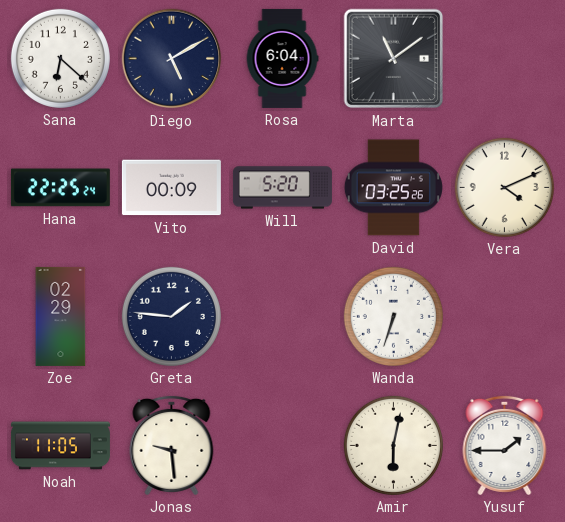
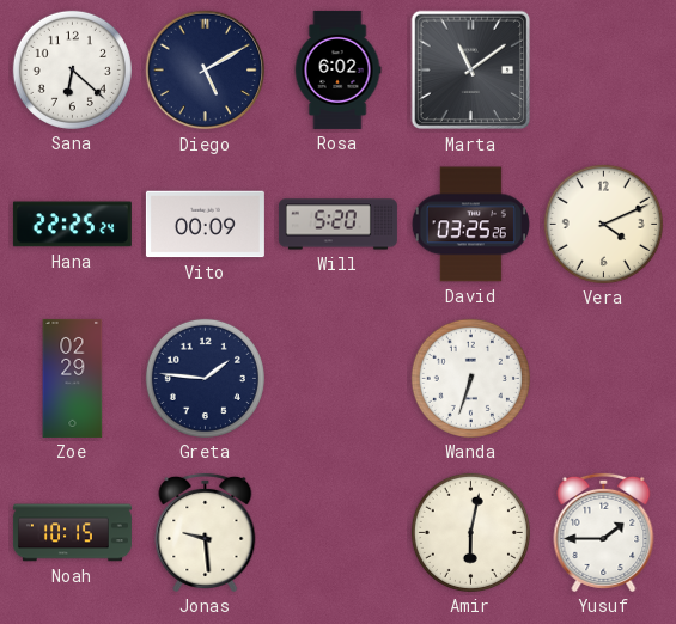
Rosa: 6:04 -> 6:02 (337, 69)
Noah: 11:05 -> 10:15 (72, 533)
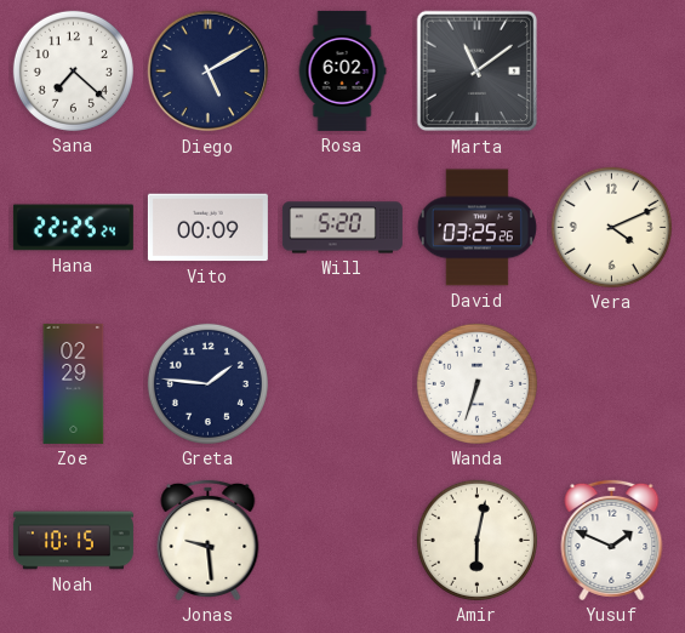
Sana: 6:22 -> 7:22 (73, 70)
Yusuf: 1:45 -> 1:49 (612, 540)
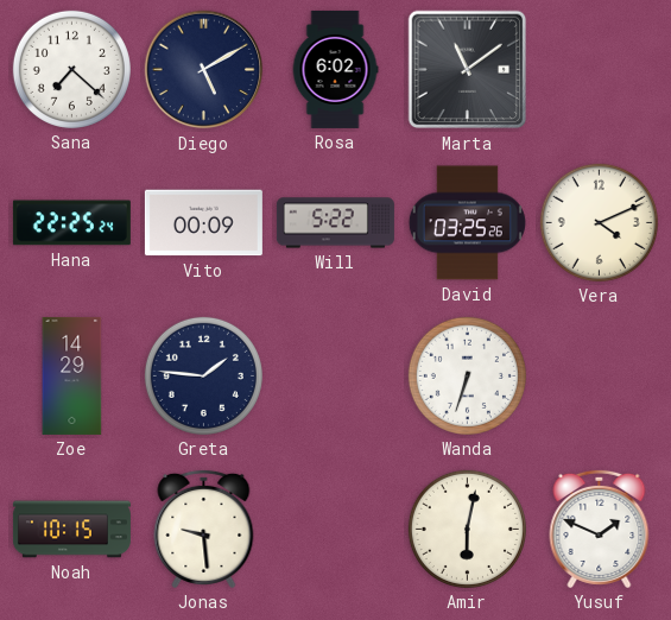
Will: 5:20 -> 5:22 (335, 223)
Zoe: 02:29 -> 14:29 (72, 375)
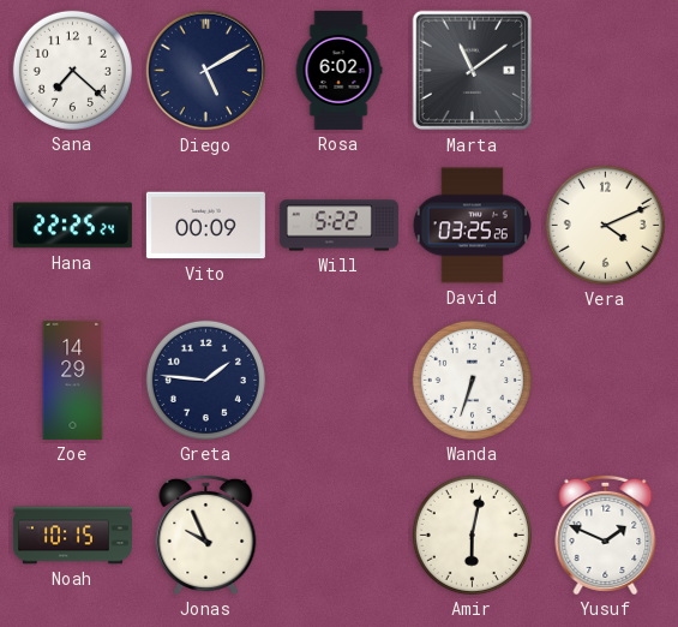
Jonas: 9:29 -> 9:56 (206, 535)
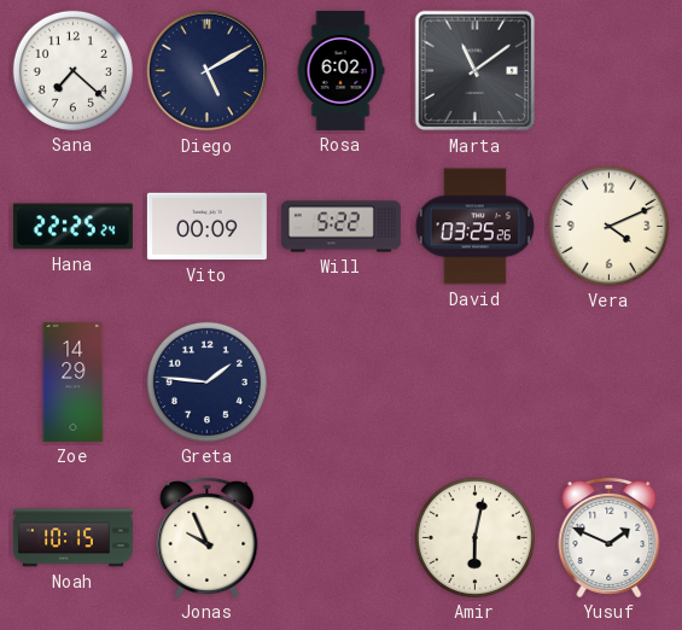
Wanda: 6:33 -> none (472, 380)
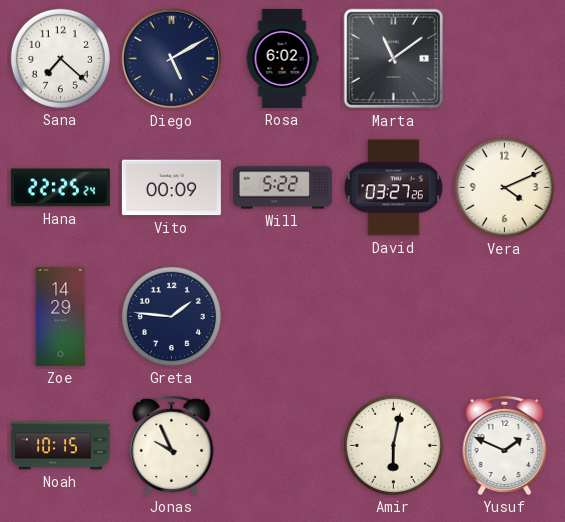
David: 03:25 -> 03:27 (393, 188)
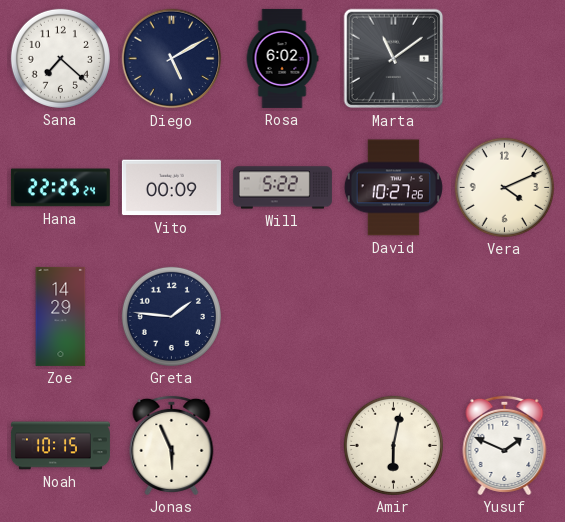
David: 03:27 -> 10:27 (393, 188)
Jonas: 9:56 -> 5:56 (172, 445)
